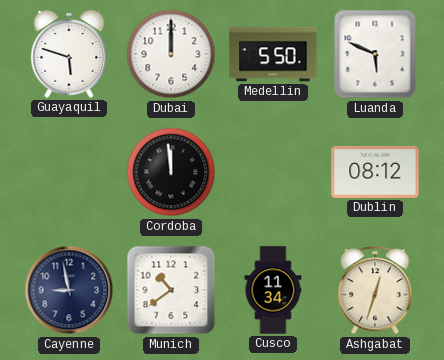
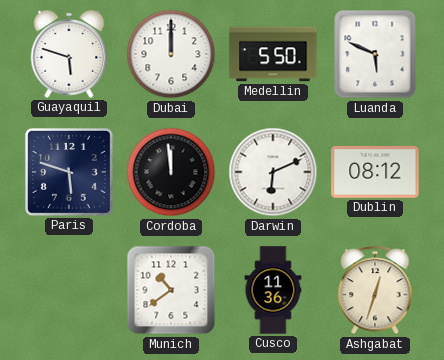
Paris: none -> 5:48 (69, 172)
Darwin: none -> 6:11 (273, 172)
Cayenne: 8:58 -> none (69, 290)
Cusco: 11:34 -> 11:36 (273, 290)
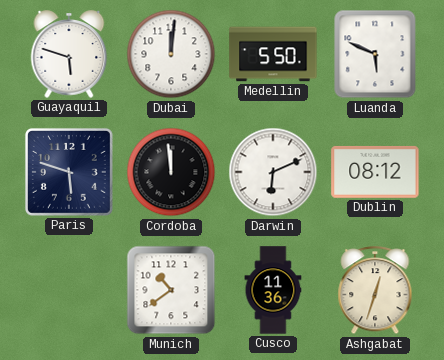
Dubai: 12:00 -> 12:01 (171, 54)
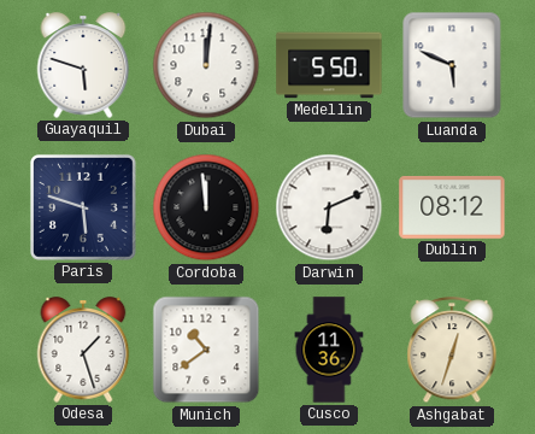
Odesa: none -> 1:27 (83, 350)
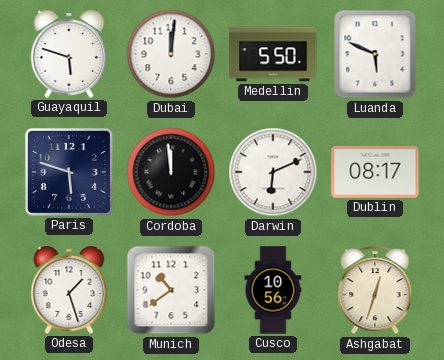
Dublin: 08:12 -> 08:17 (375, 172)
Cusco: 11:36 -> 10:56 (273, 290)
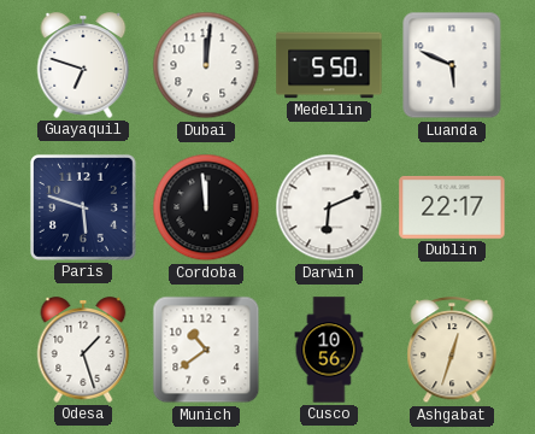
Guayaquil: 5:48 -> 6:48 (83, 65)
Dublin: 08:17 -> 22:17 (452, 207)
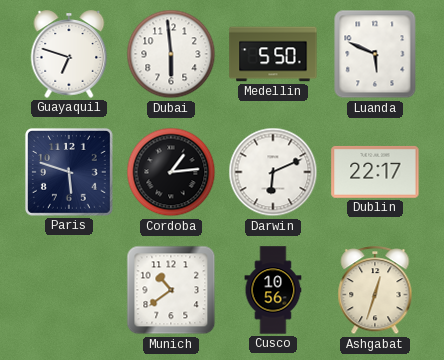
Dubai: 12:01 -> 5:59 (171, 54)
Cordoba: 11:59 -> 1:14 (171, 172)
Odesa: 1:27 -> none (83, 350)
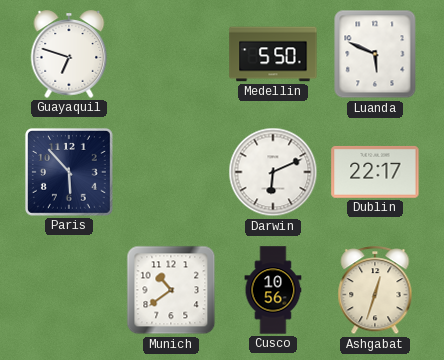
Dubai: 5:59 -> none (171, 54)
Paris: 5:48 -> 5:53 (69, 172)
Cordoba: 1:14 -> none (171, 172)
